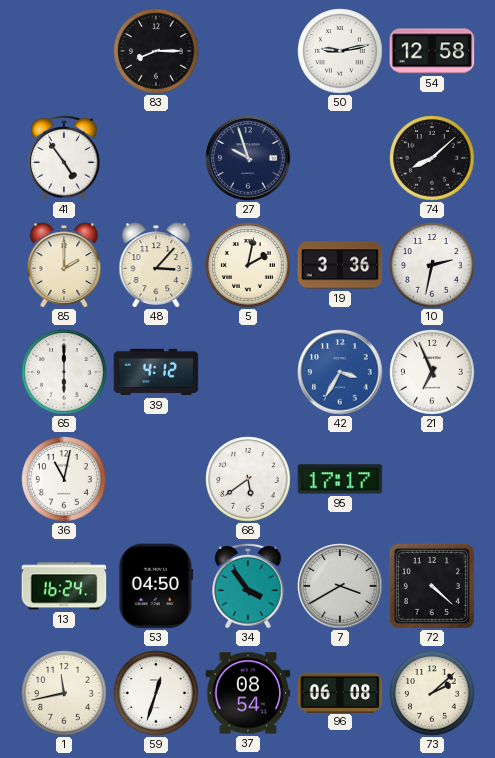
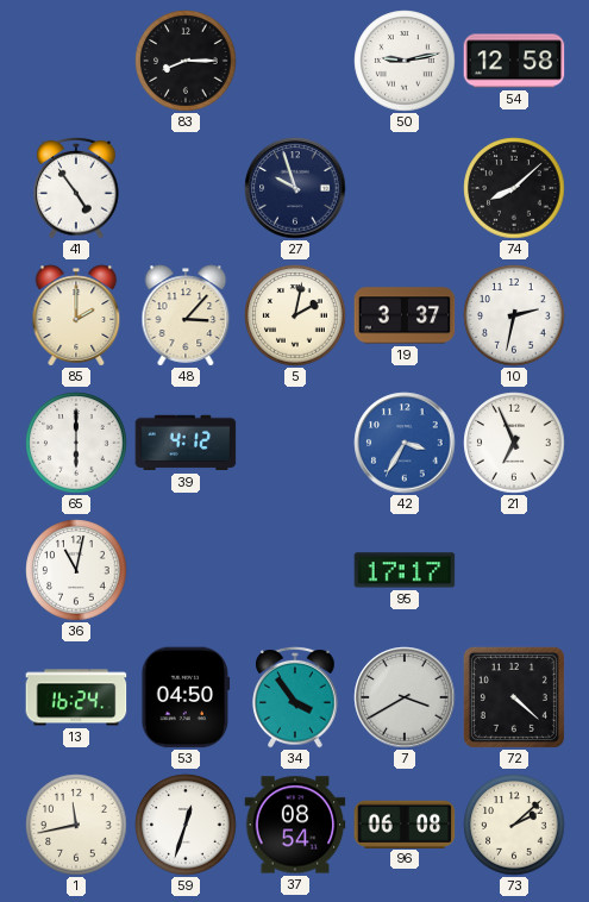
19: 3:36 -> 3:37 (405, 315)
68: 5:39 -> none (248, 479)
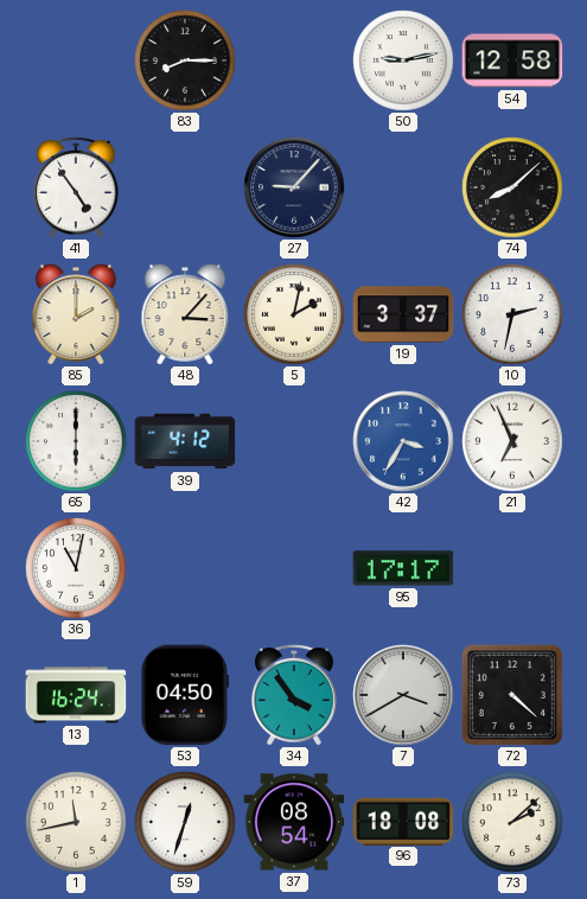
27: 9:57 -> 9:07 (294, 187)
96: 06:08 -> 18:08 (403, 821)
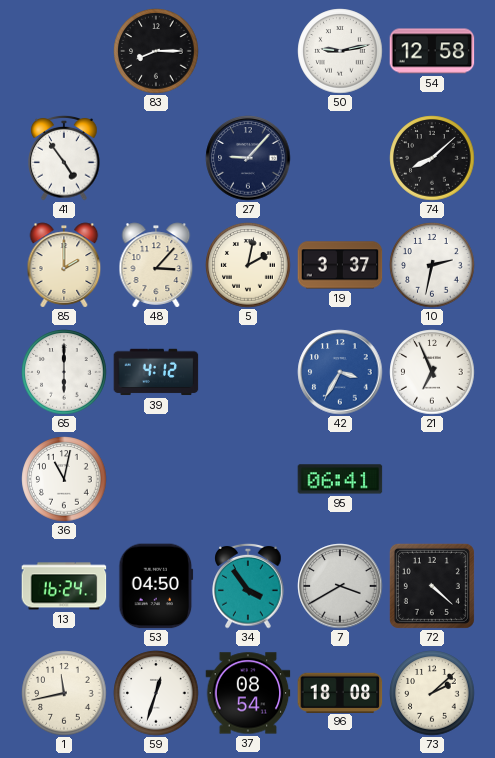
95: 17:17 -> 06:41 (340, 479)
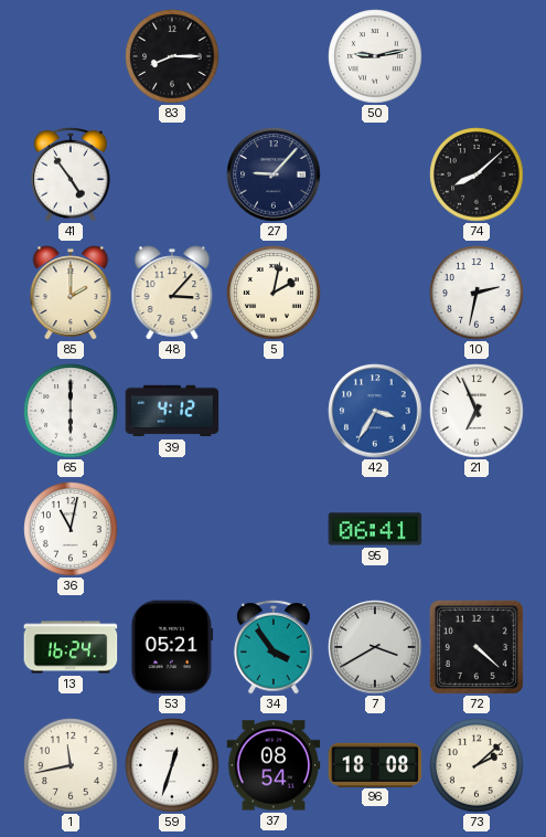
54: 12:58 -> none (432, 51)
19: 3:37 -> none (340, 265)
53: 04:50 -> 05:21 (172, 647)
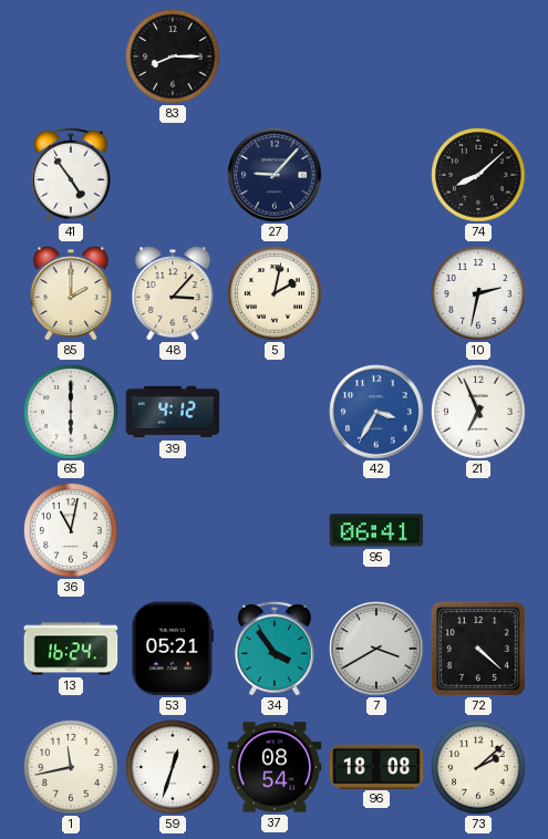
50: 9:13 -> none (375, 56)
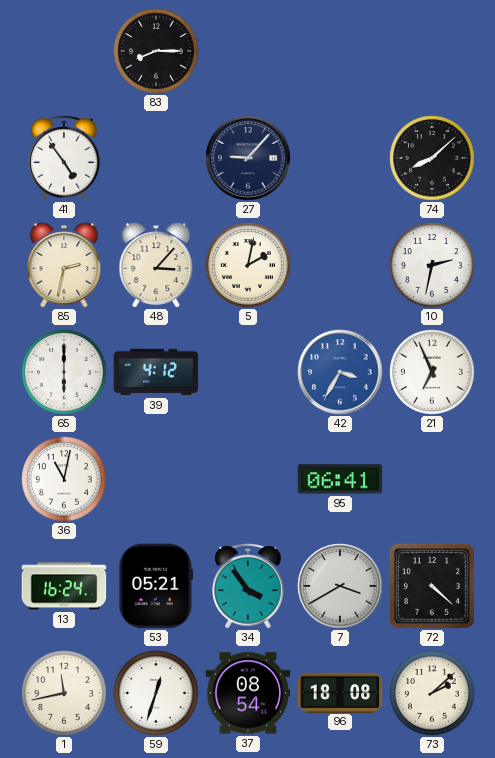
85: 2:00 -> 2:32 (64, 265)
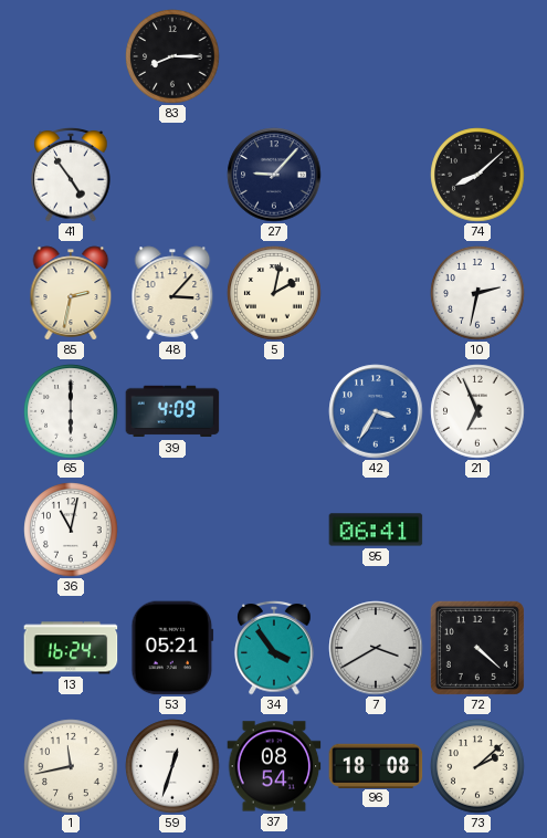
39: 4:12 -> 4:09 (172, 411)
